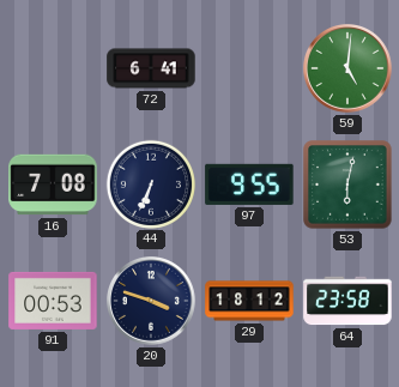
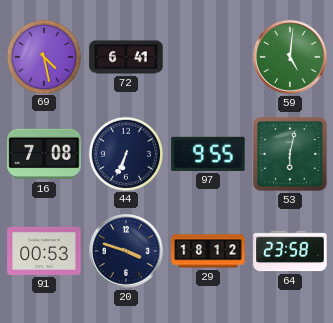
69: none -> 4:28 (43, 56)
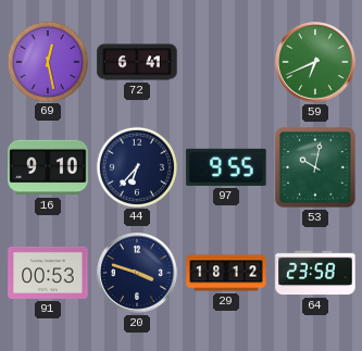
69: 4:28 -> 12:28 (47, 61)
59: 5:01 -> 6:41 (316, 63)
16: 7:08 -> 9:10 (48, 167)
44: 6:34 -> 6:37 (136, 166)
53: 6:02 -> 10:02 (315, 167)
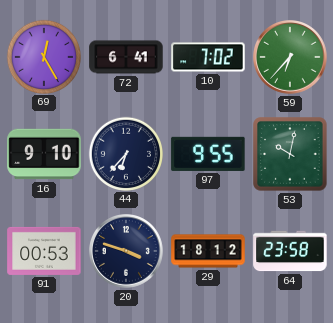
69: 12:28 -> 12:25 (43, 56)
10: none -> 7:02 (208, 57)
59: 6:41 -> 6:37 (291, 58)
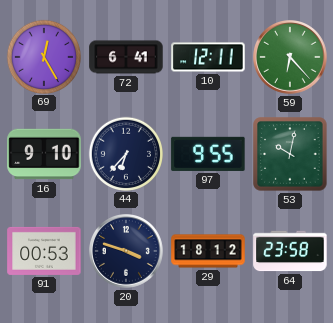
10: 7:02 -> 12:11 (208, 57)
59: 6:37 -> 6:23 (291, 58)
